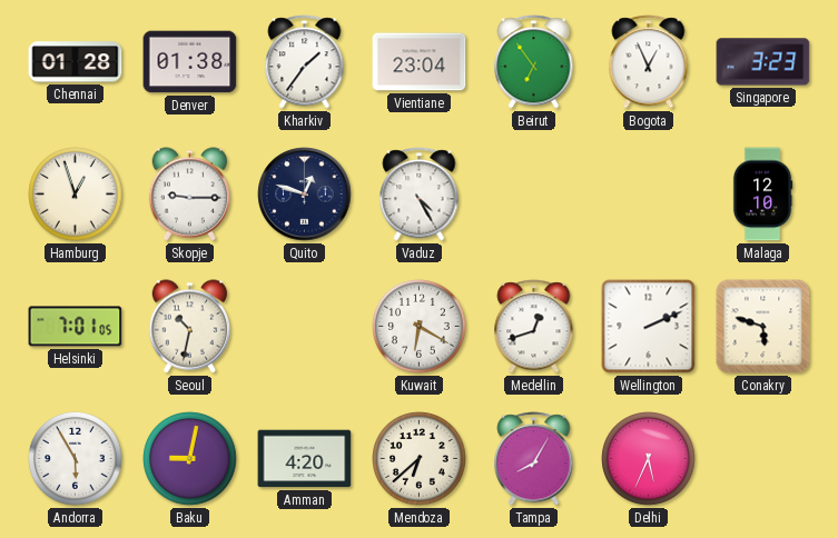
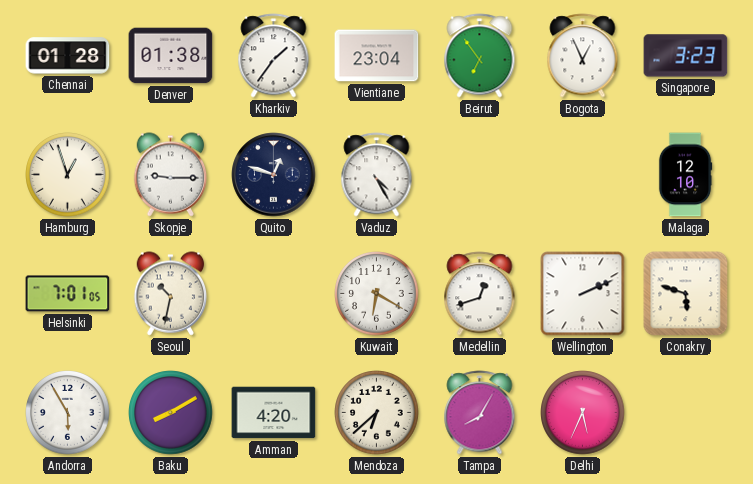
Baku: 9:02 -> 8:10 (171, 413)
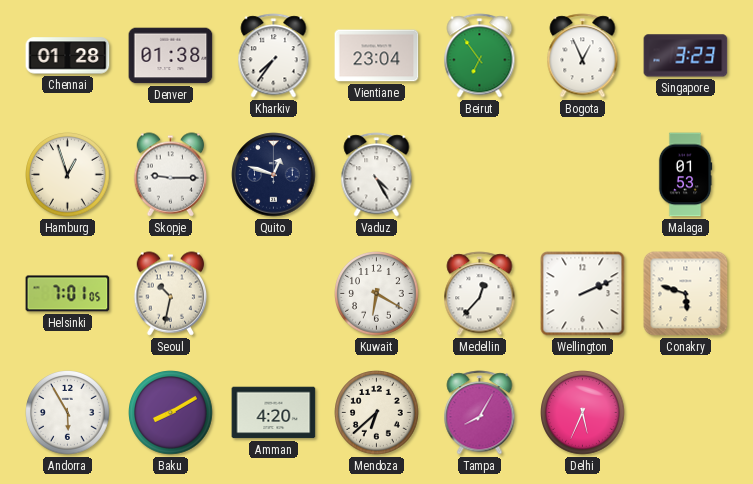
Kharkiv: 1:36 -> 7:36 (274, 56)
Malaga: 12:10 -> 01:53 (685, 175)
Medellin: 12:42 -> 12:37 (480, 294)
